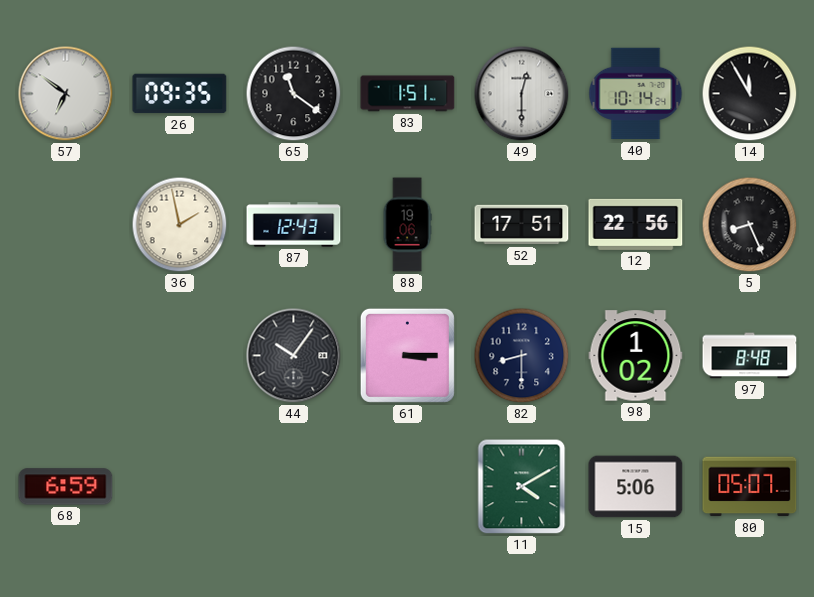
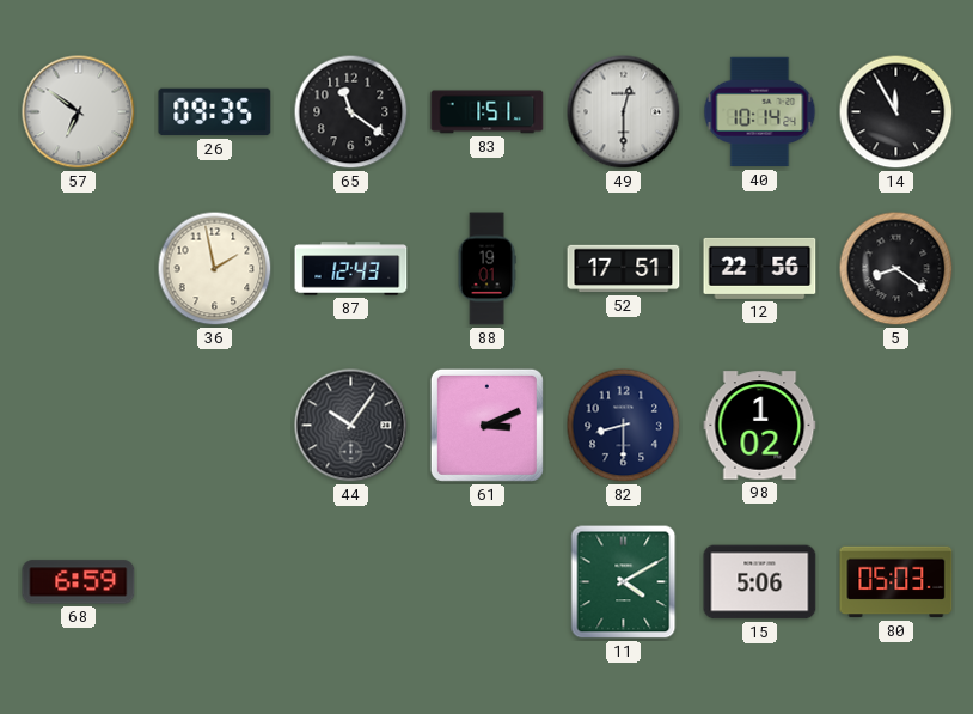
88: 19:06 -> 19:01 (486, 269)
5: 8:26 -> 8:21 (896, 269)
61: 3:15 -> 3:11 (486, 425)
97: 8:48 -> none (750, 356)
80: 05:07 -> 05:03 (896, 582)
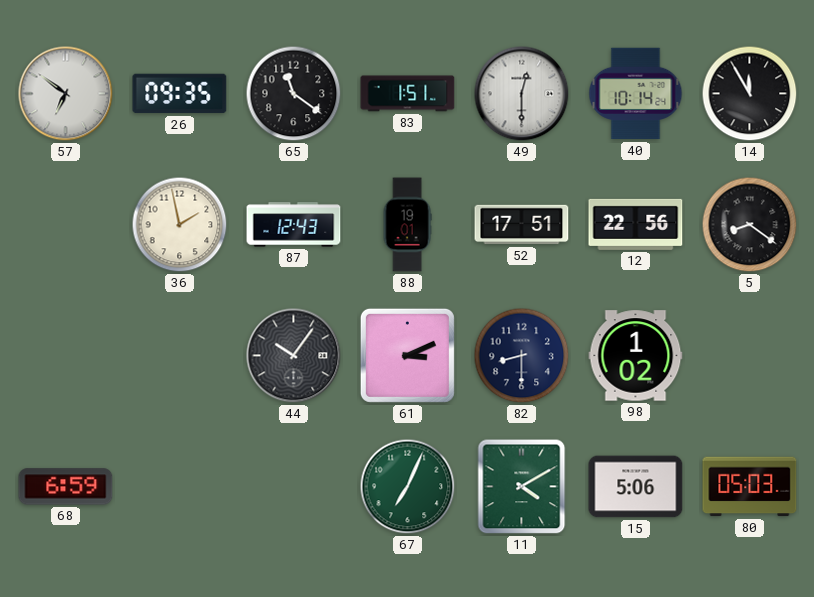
67: none -> 7:04 (408, 487)
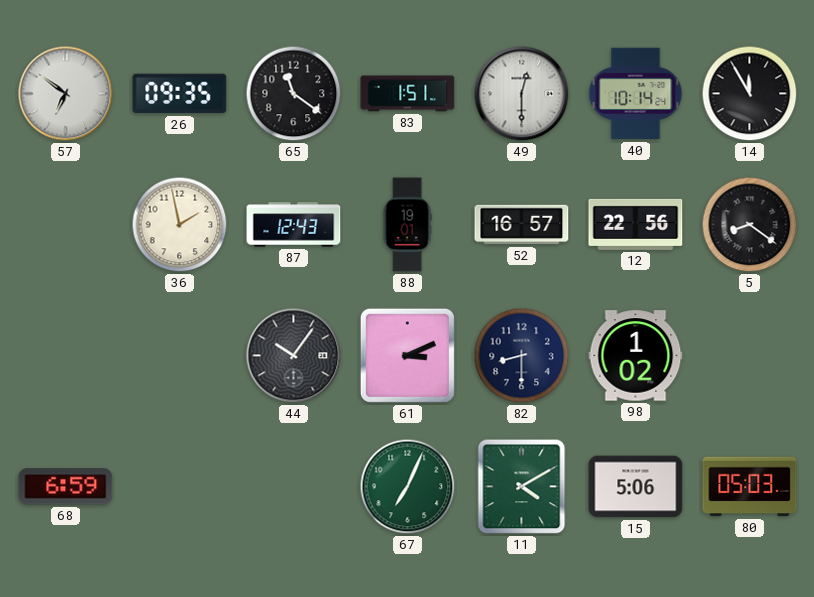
52: 17:51 -> 16:57 (522, 225)
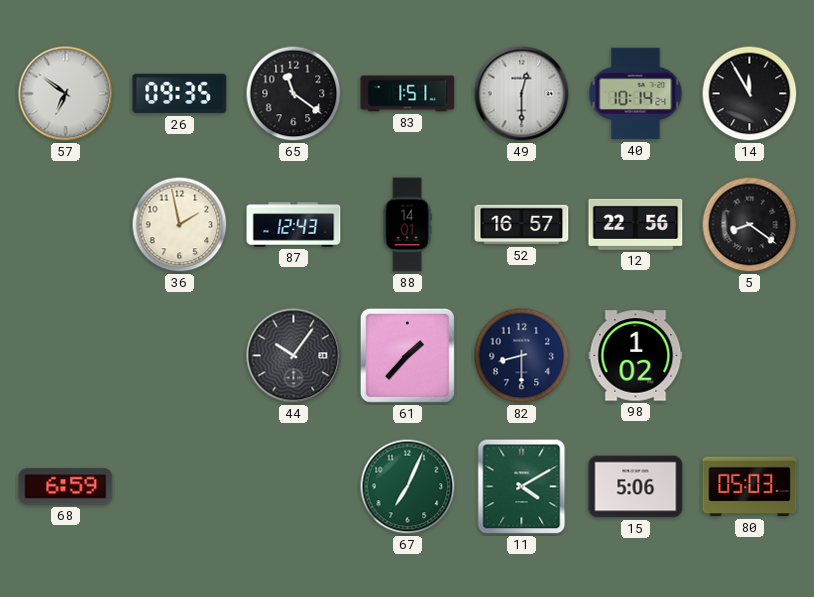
88: 19:01 -> 14:01 (407, 225)
61: 3:11 -> 1:37 (407, 355)
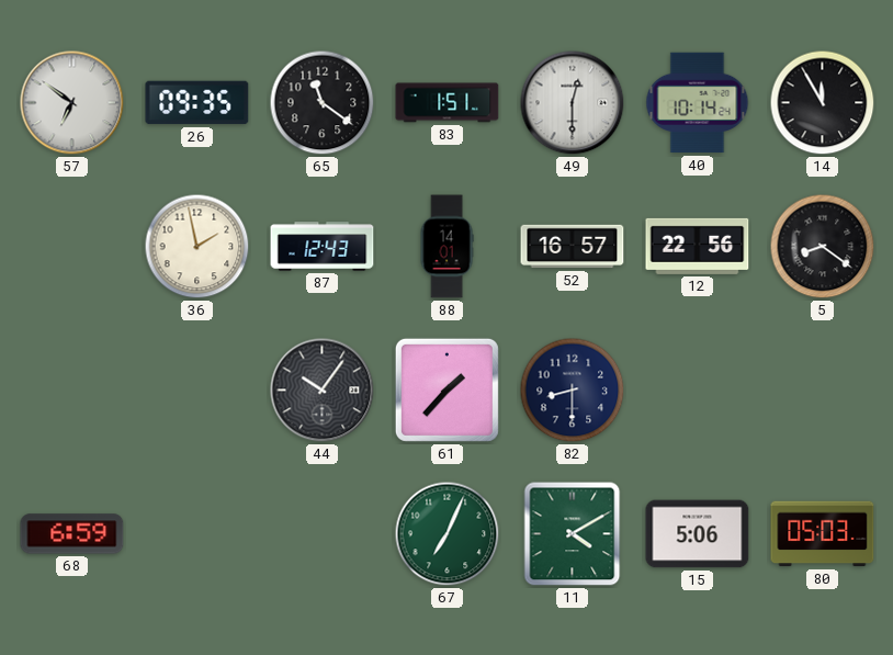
98: 1:02 -> none (636, 356)
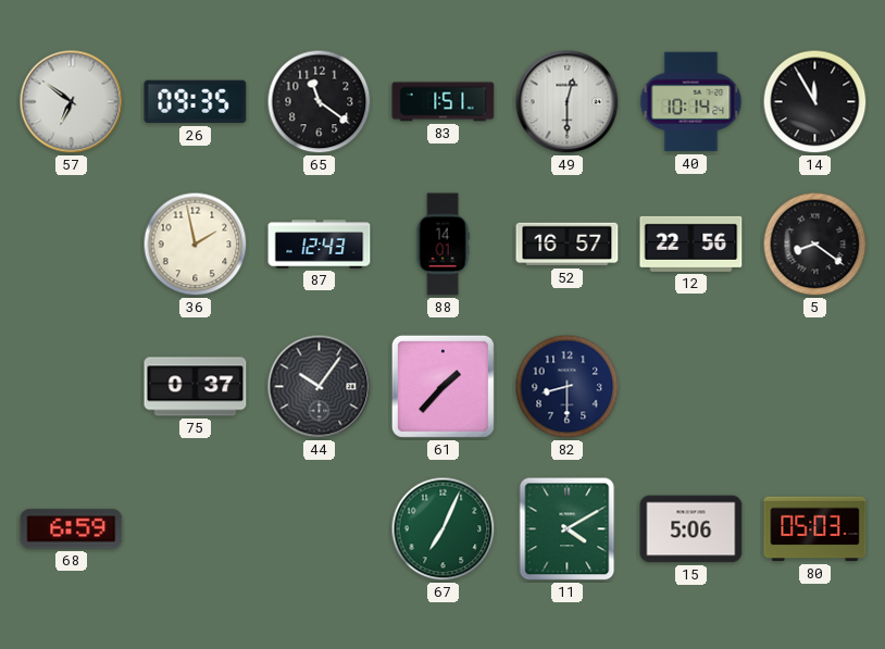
75: none -> 0:37 (196, 387)
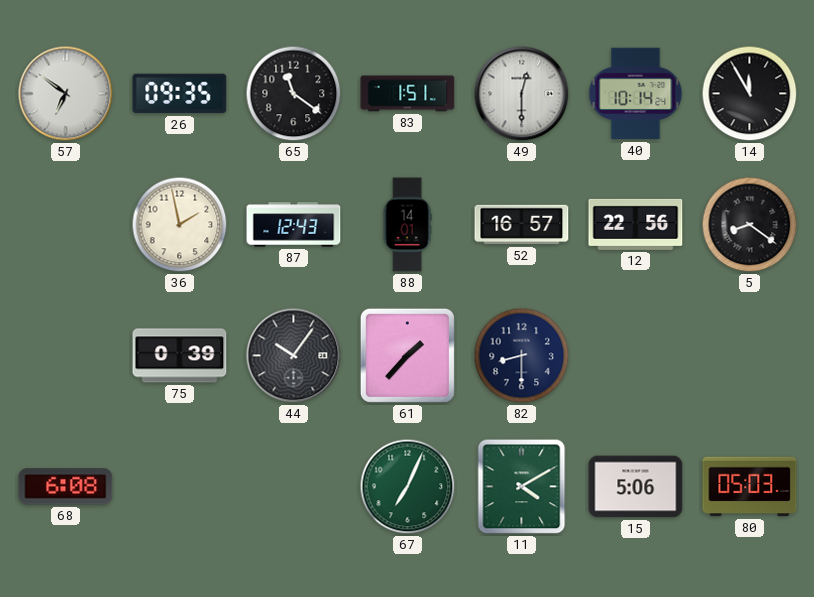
75: 0:37 -> 0:39 (180, 356)
68: 6:59 -> 6:08 (66, 487)
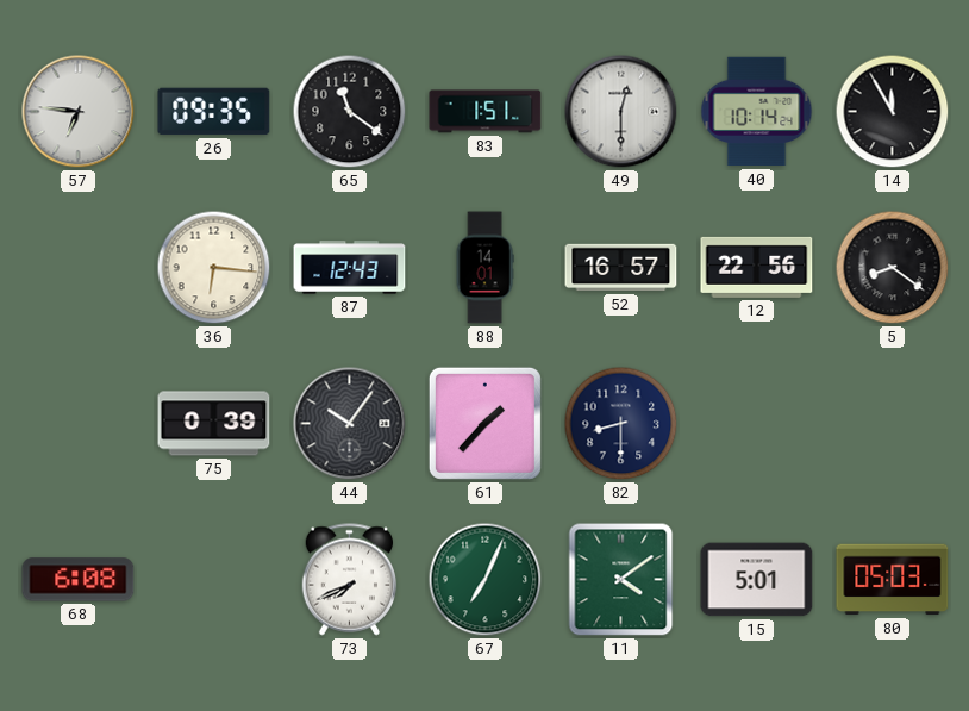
57: 6:51 -> 6:46 (79, 112)
36: 1:58 -> 6:16 (214, 268)
73: none -> 7:41 (350, 580)
11: 4:10 -> 4:09 (621, 580)
15: 5:06 -> 5:01 (757, 580)
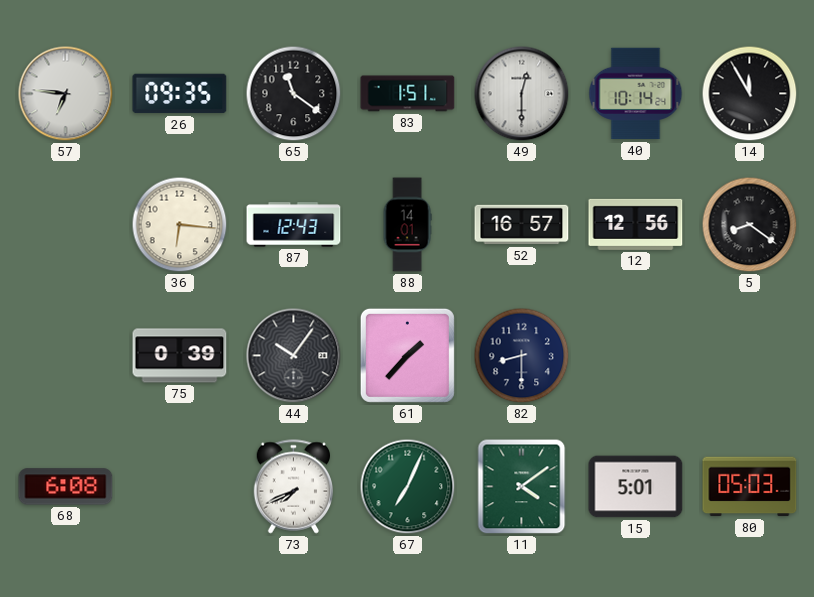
12: 22:56 -> 12:56 (636, 224)
